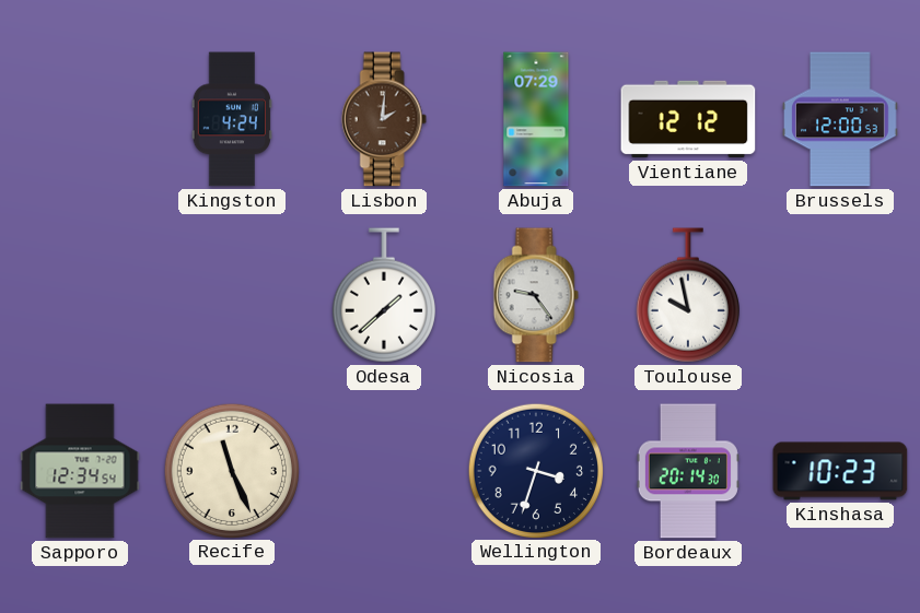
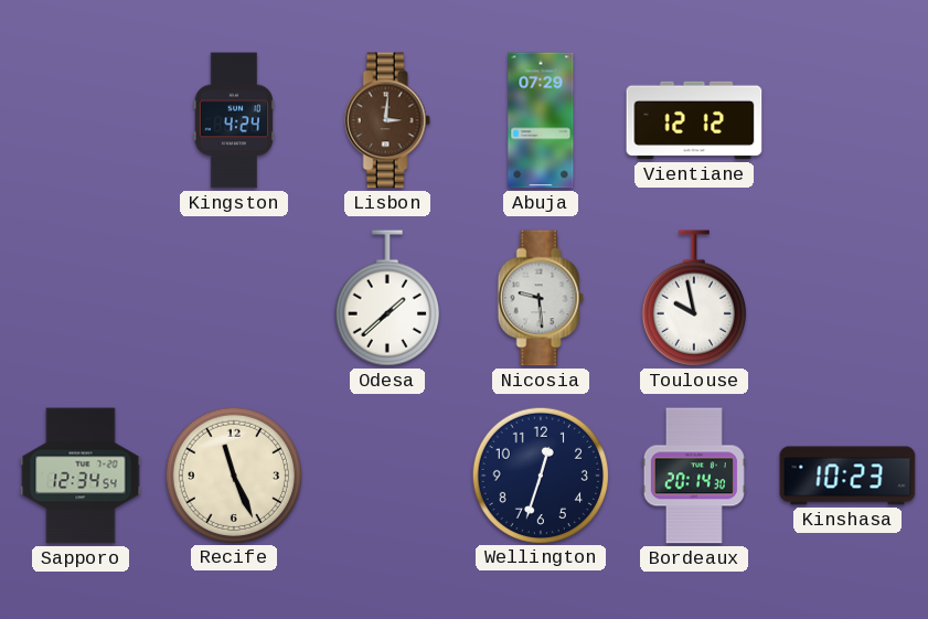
Lisbon: 2:01 -> 3:01 (387, 120)
Brussels: 12:00 -> none (841, 119)
Nicosia: 9:24 -> 9:29 (541, 298)
Wellington: 3:33 -> 12:33 (540, 474)
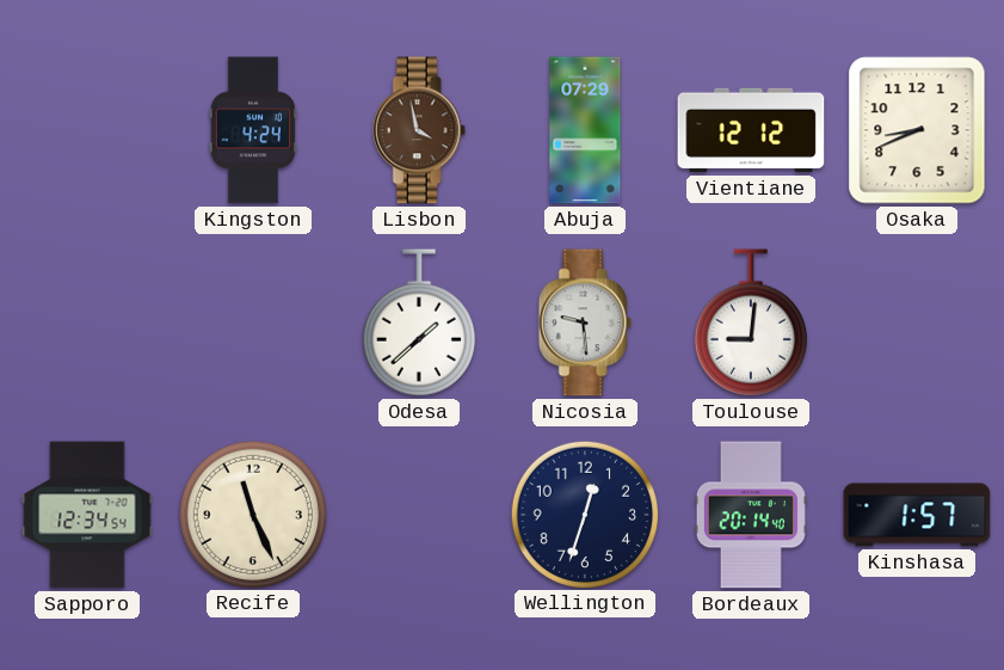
Lisbon: 3:01 -> 3:58 (419, 130)
Osaka: none -> 8:41 (917, 130)
Toulouse: 9:58 -> 9:01 (751, 322)
Bordeaux: 20:14:30 -> 20:14:40 (751, 515)
Kinshasa: 10:23 -> 1:57 (917, 515)
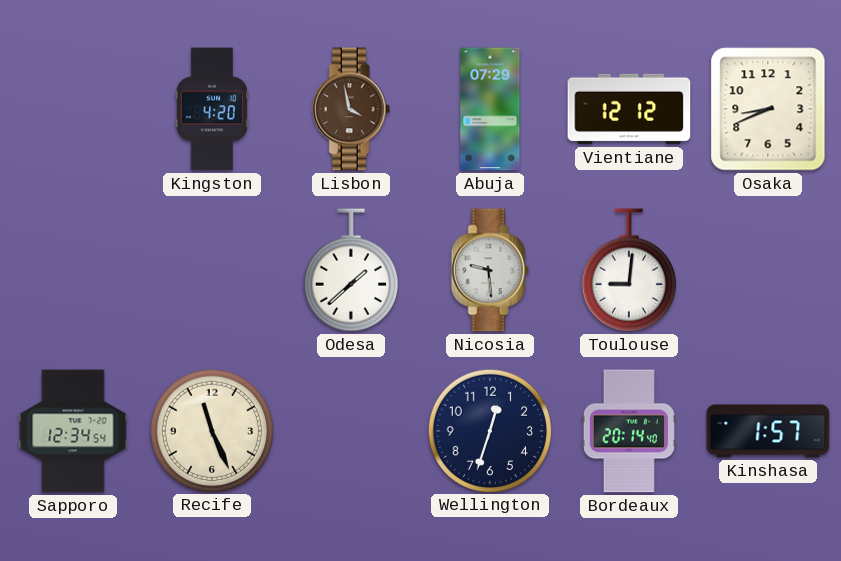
Kingston: 4:24 -> 4:20 (212, 109)
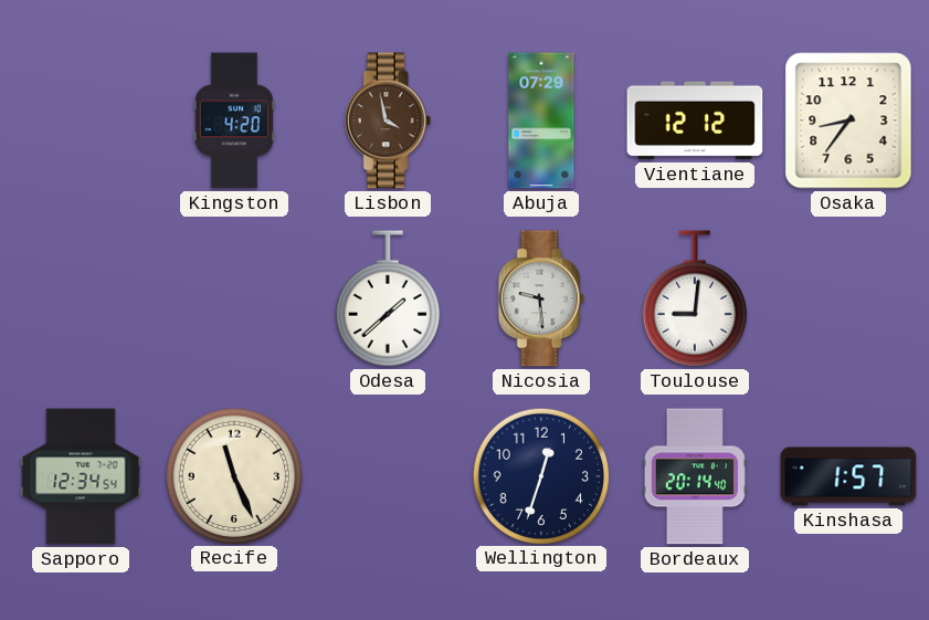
Osaka: 8:41 -> 8:36 (848, 120)
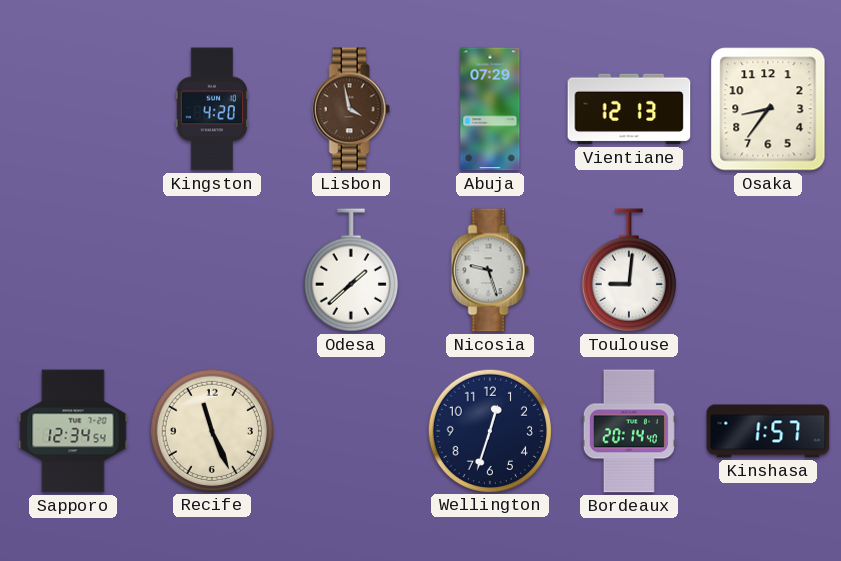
Vientiane: 12:12 -> 12:13 (629, 109)
Nicosia: 9:29 -> 9:27 (490, 270)
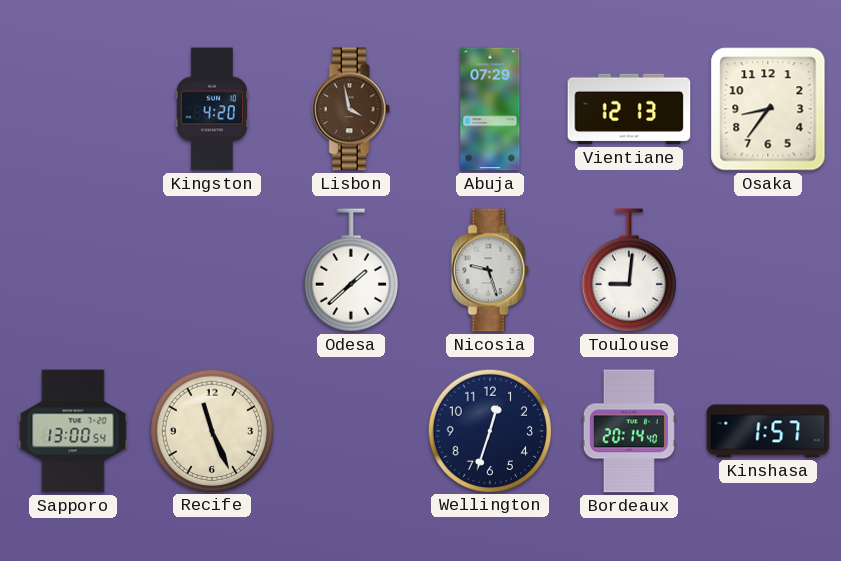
Sapporo: 12:34 -> 13:00 (73, 431)
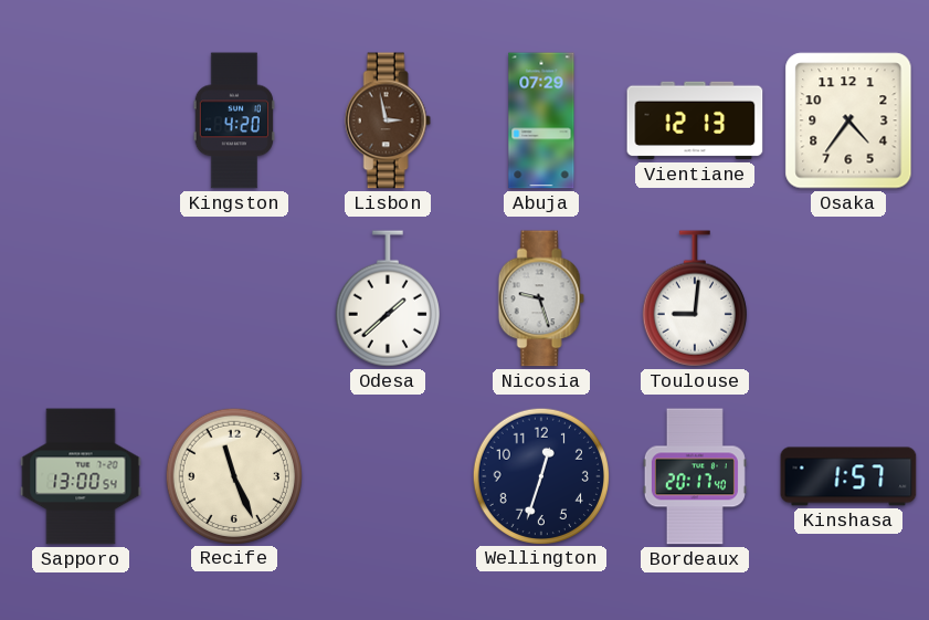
Lisbon: 3:58 -> 2:58 (388, 120)
Osaka: 8:36 -> 4:36 (848, 120)
Bordeaux: 20:14 -> 20:17 (695, 476)
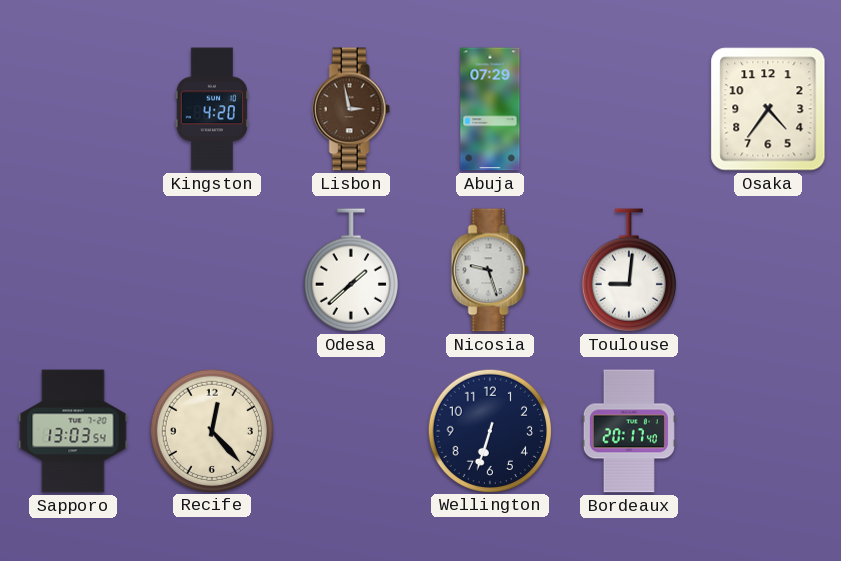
Vientiane: 12:13 -> none (695, 120)
Sapporo: 13:00 -> 13:03 (73, 431)
Recife: 11:26 -> 12:23 (211, 430)
Wellington: 12:33 -> 6:33 (489, 430)
Kinshasa: 1:57 -> none (848, 476)
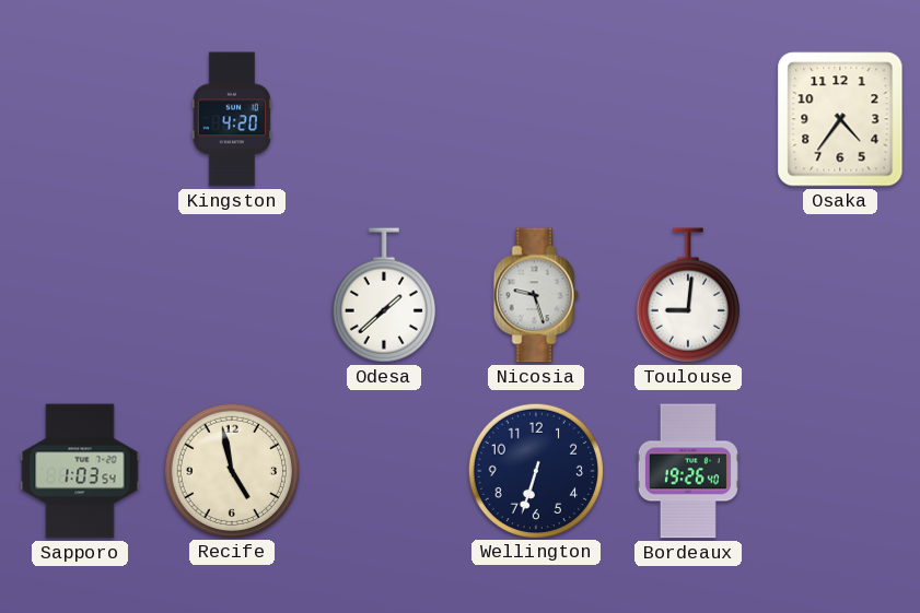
Lisbon: 2:58 -> none (351, 109)
Abuja: 07:29 -> none (490, 109)
Sapporo: 13:03 -> 1:03 (80, 471)
Recife: 12:23 -> 4:58 (231, 470)
Bordeaux: 20:17 -> 19:26 (688, 471)
